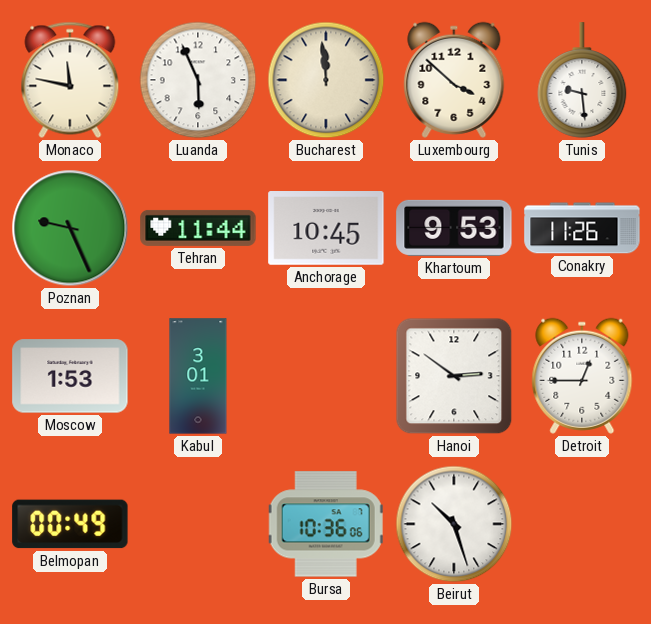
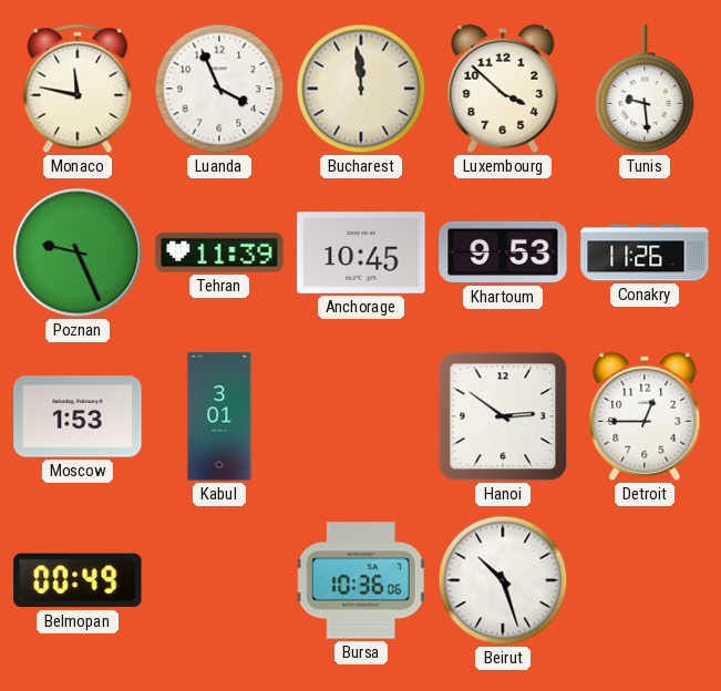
Luanda: 5:56 -> 3:56 (219, 89)
Tehran: 11:44 -> 11:39 (219, 252)
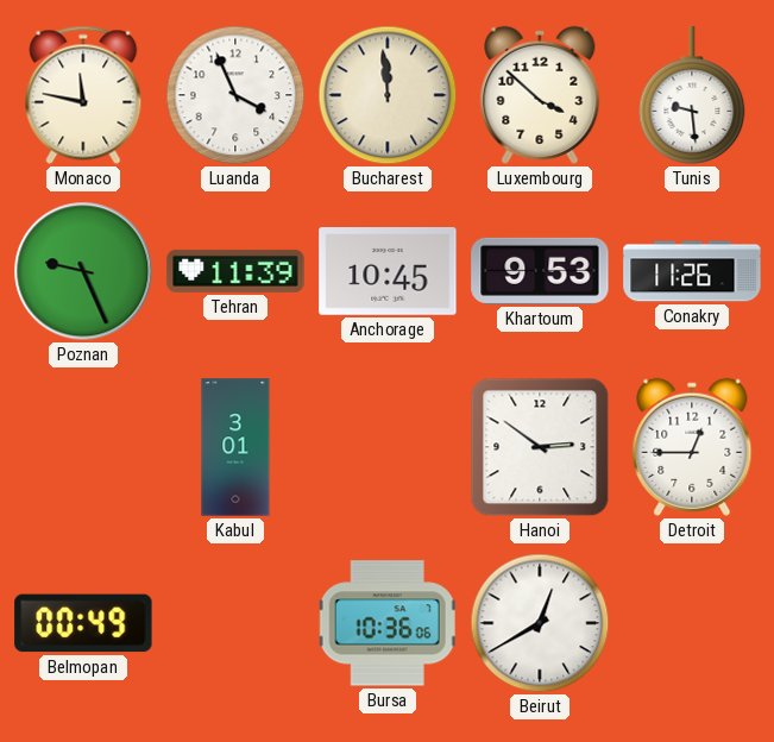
Moscow: 1:53 -> none (78, 416)
Beirut: 10:27 -> 12:40 (540, 623)
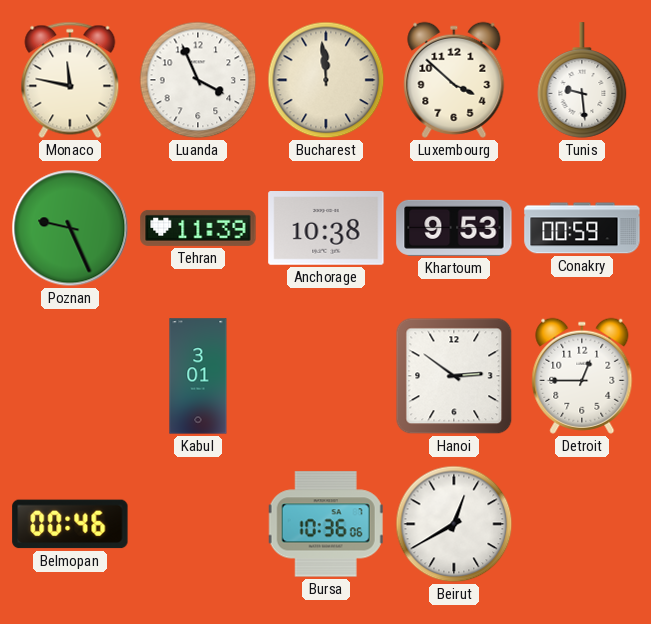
Anchorage: 10:45 -> 10:38 (326, 229)
Conakry: 11:26 -> 00:59 (582, 228)
Belmopan: 00:49 -> 00:46 (70, 524)
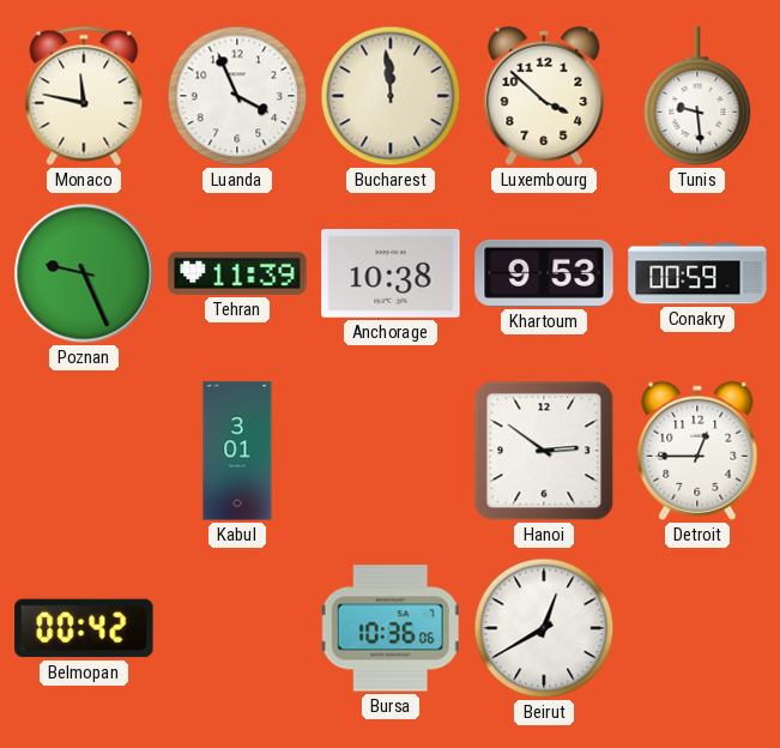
Belmopan: 00:46 -> 00:42 (84, 628)
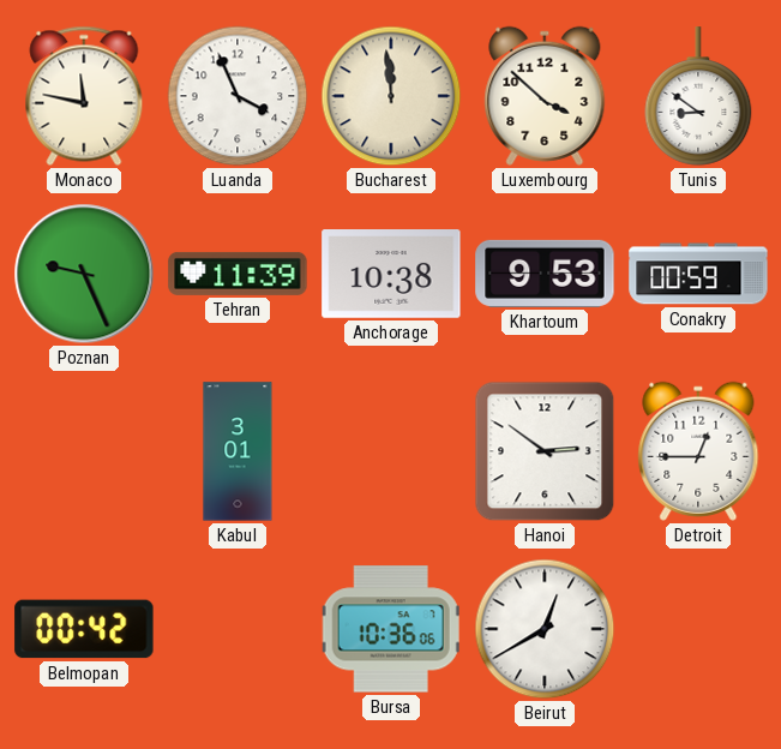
Tunis: 9:29 -> 8:51 (698, 96)
